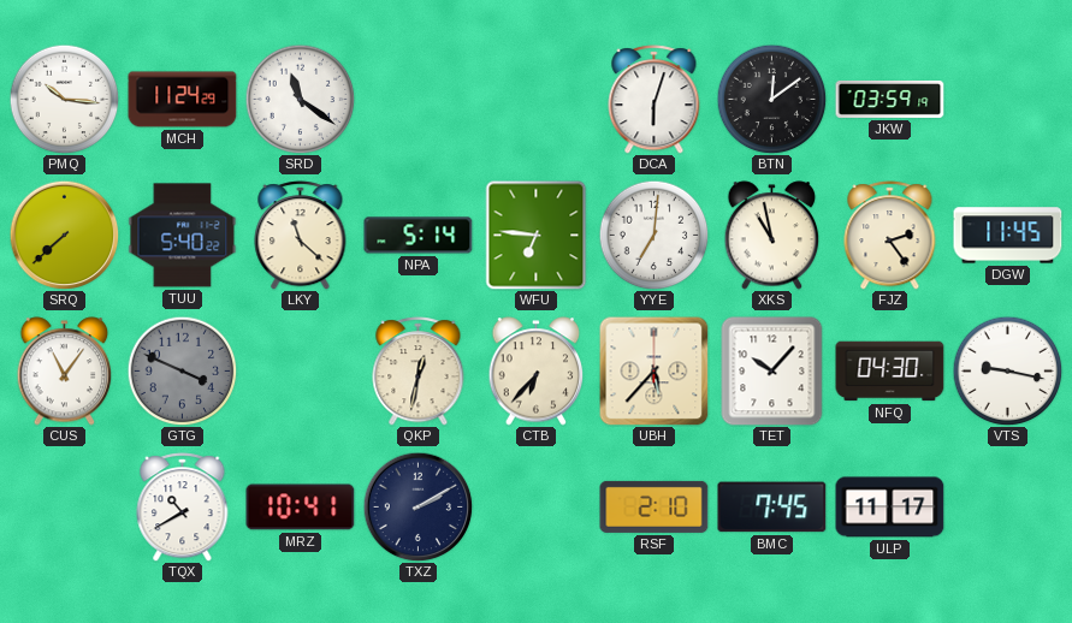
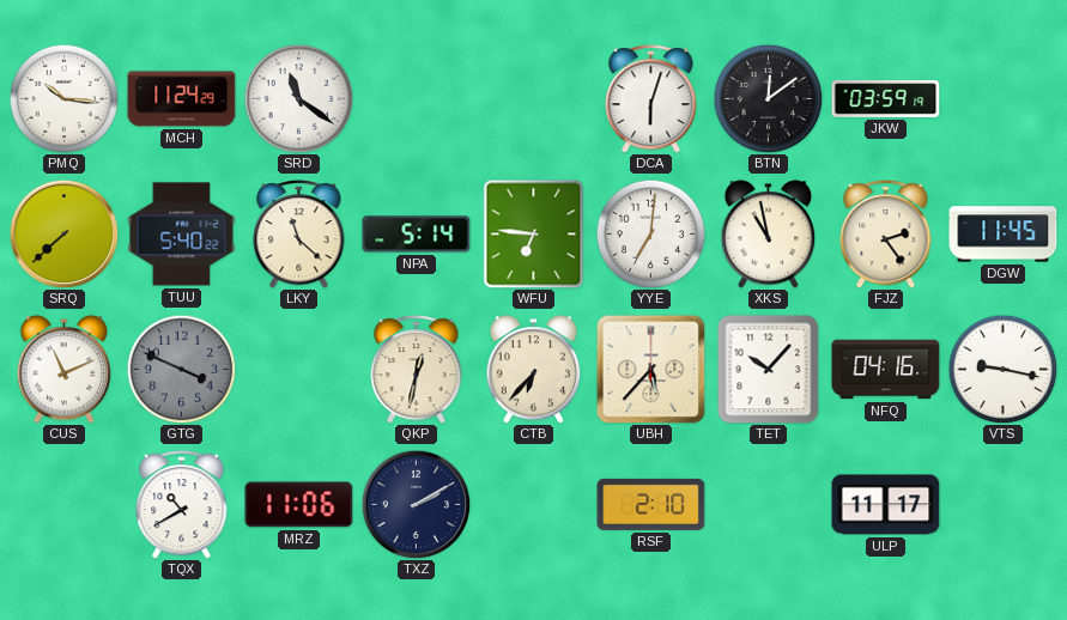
CUS: 11:06 -> 11:11 (65, 370)
NFQ: 04:30 -> 04:16 (886, 370)
MRZ: 10:41 -> 11:06 (299, 505)
BMC: 7:45 -> none (772, 508)
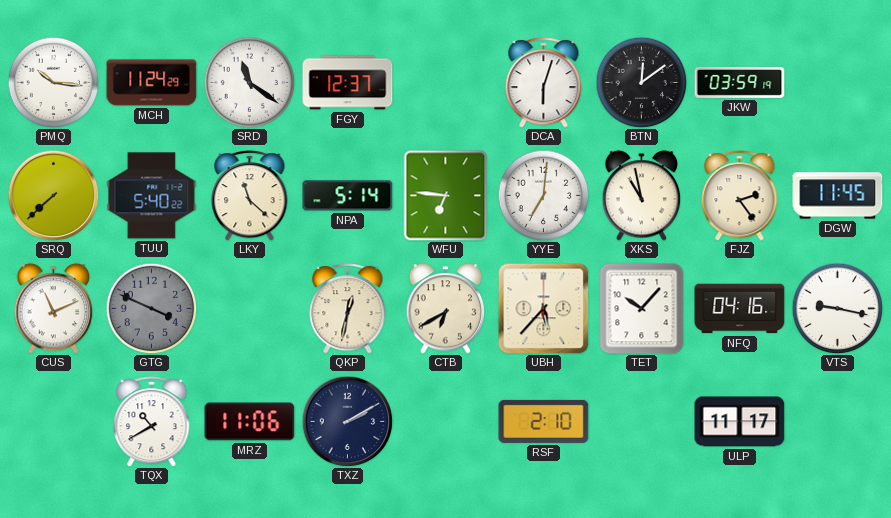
FGY: none -> 12:37 (348, 83)
CTB: 6:37 -> 6:40 (446, 309)
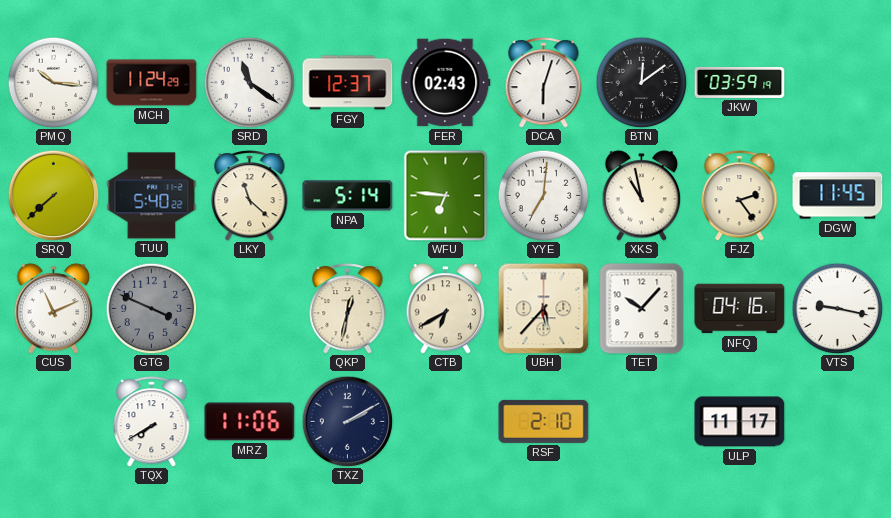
FER: none -> 02:43 (446, 83)
TQX: 10:40 -> 7:40 (152, 422)
